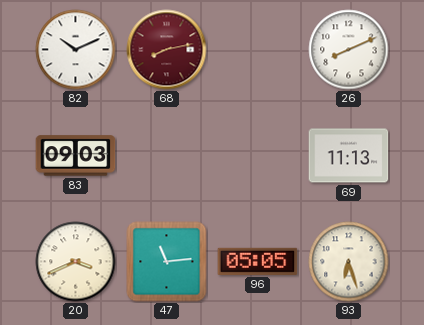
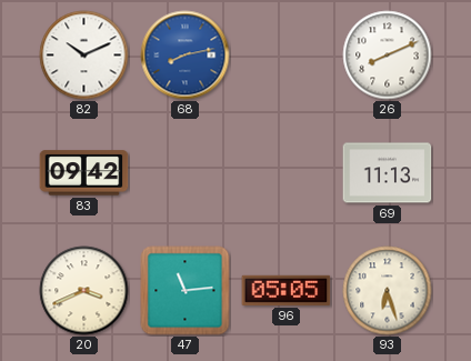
68 dial: burgundy -> blue (186, 56)
83: 09:03 -> 09:42 (84, 173)
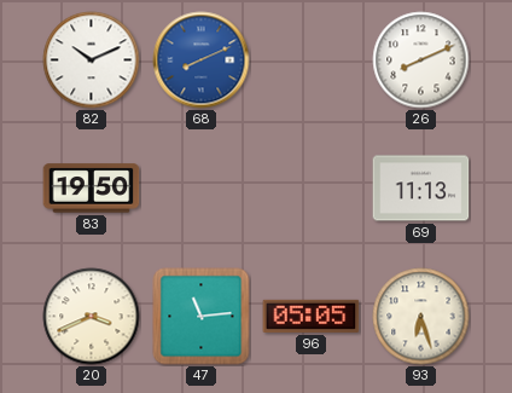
68: 8:13 -> 8:11 (202, 60)
83: 09:42 -> 19:50 (92, 189)
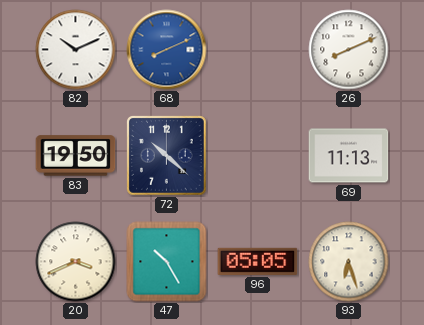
72: none -> 10:22 (167, 156)
47: 11:14 -> 10:25 (167, 262)
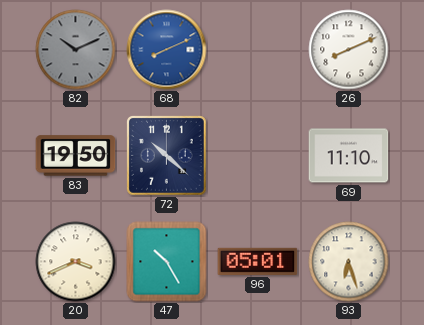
82 dial: white -> grey (76, 50)
69: 11:13 -> 11:10 (349, 156)
96: 05:05 -> 05:01 (258, 261)
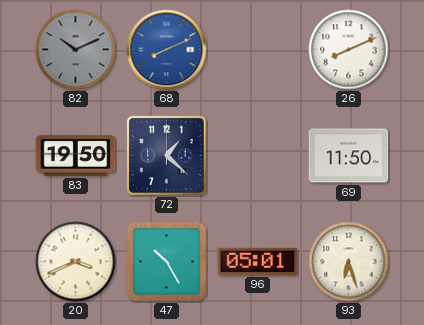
72: 10:22 -> 1:22 (167, 156)
69: 11:10 -> 11:50 (349, 156)
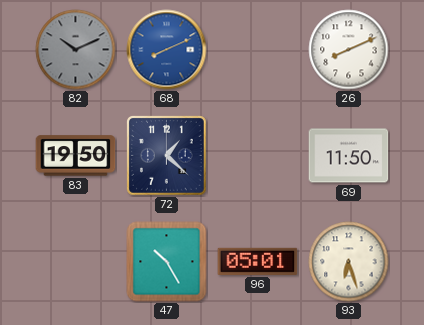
20: 3:41 -> none (76, 262)
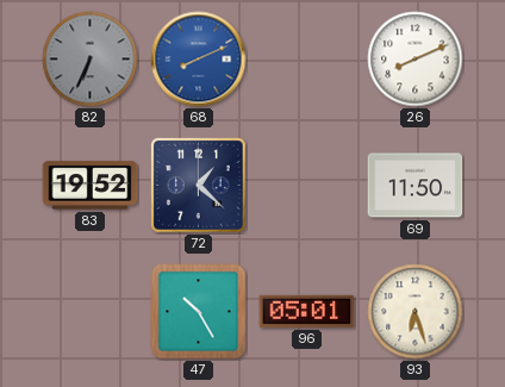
82: 10:11 -> 6:34 (91, 60)
83: 19:50 -> 19:52 (91, 186)
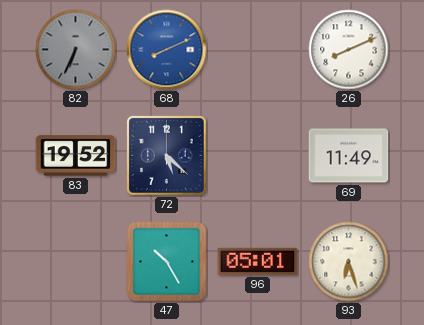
72: 1:22 -> 5:22 (167, 156)
69: 11:50 -> 11:49 (349, 156)
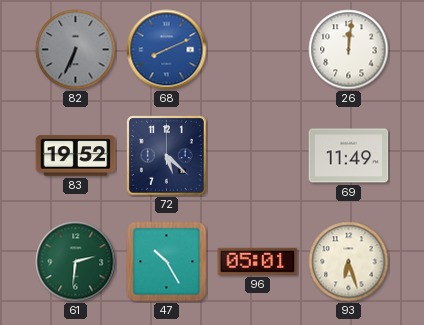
26: 8:11 -> 12:01 (349, 50)
61: none -> 2:31 (76, 262)
